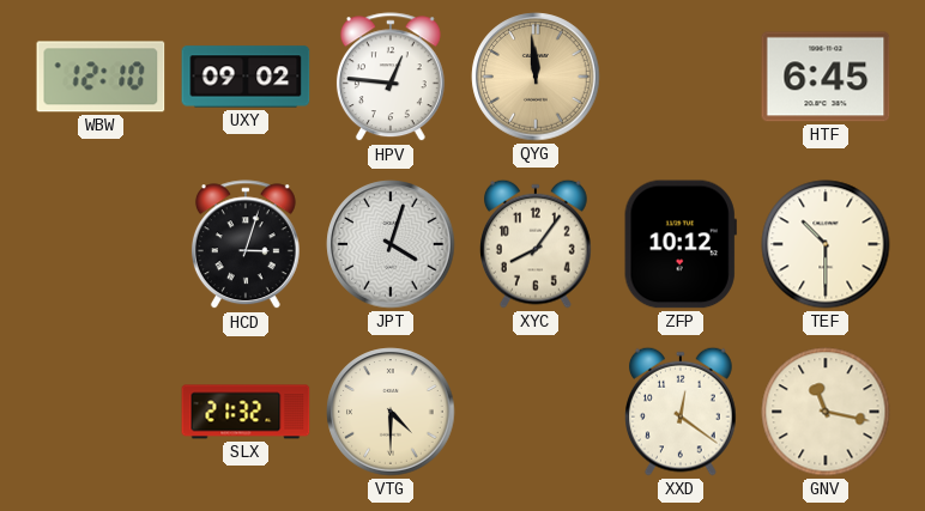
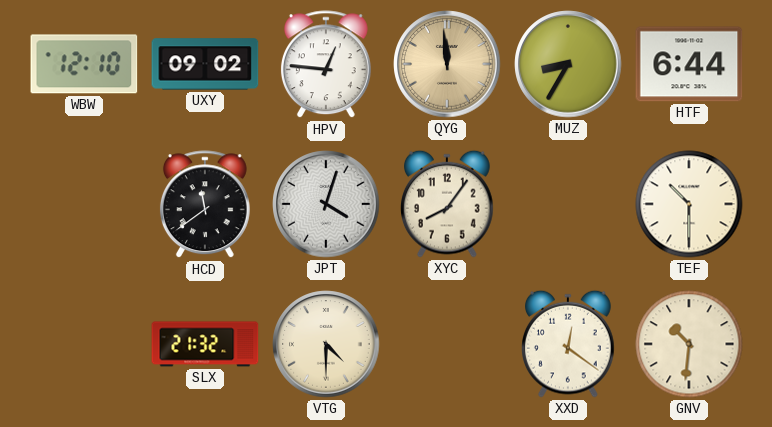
MUZ: none -> 8:35 (568, 64)
HTF: 6:45 -> 6:44 (689, 64)
HCD: 3:03 -> 11:39 (205, 205)
ZFP: 10:12 -> none (681, 244)
GNV: 11:17 -> 10:31 (689, 344)
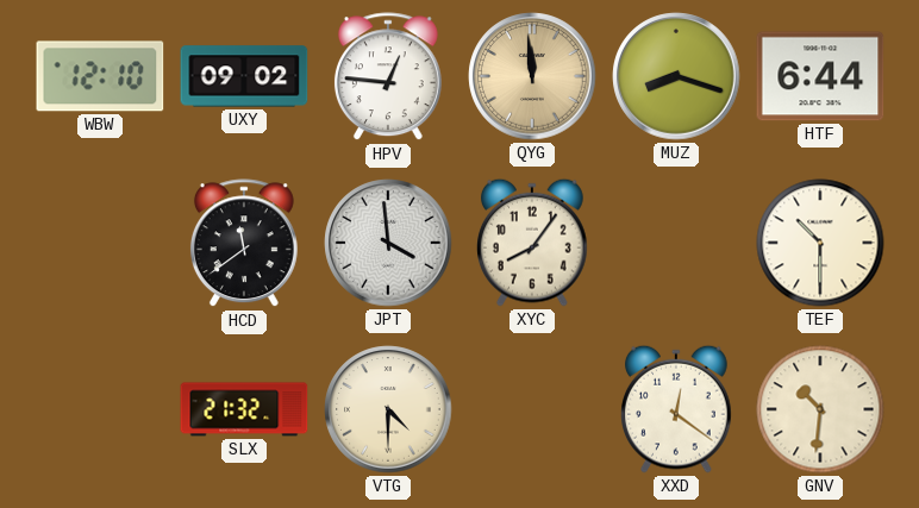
MUZ: 8:35 -> 8:18 (676, 76)
JPT: 4:03 -> 3:59 (388, 243)
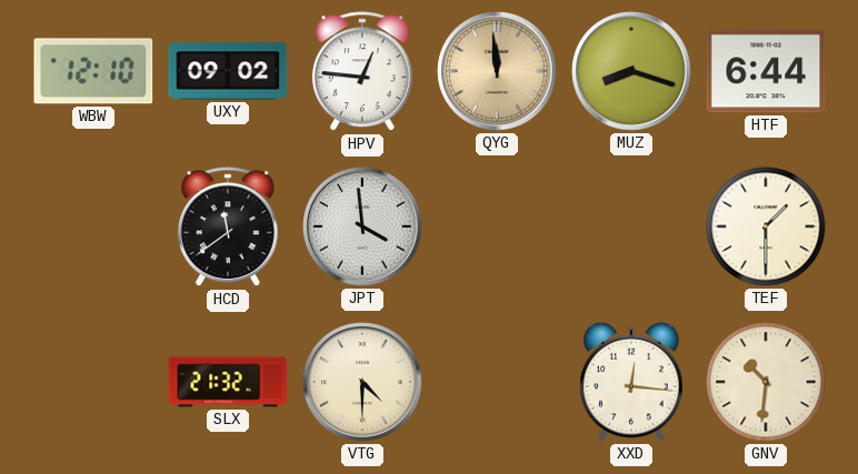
XYC: 8:06 -> none (533, 243)
TEF: 10:30 -> 1:30 (766, 226)
XXD: 12:21 -> 12:16 (632, 382)
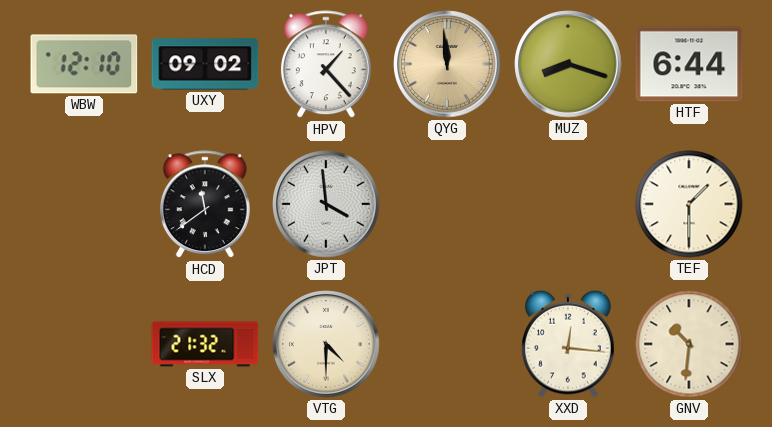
HPV: 12:46 -> 1:23 (326, 65)
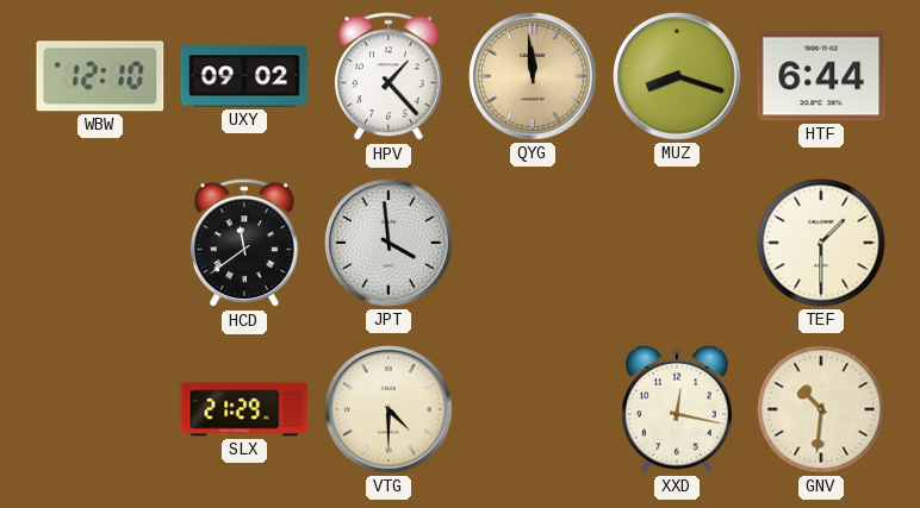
SLX: 21:32 -> 21:29 (244, 409)
XXD: 12:16 -> 12:17 (678, 409)
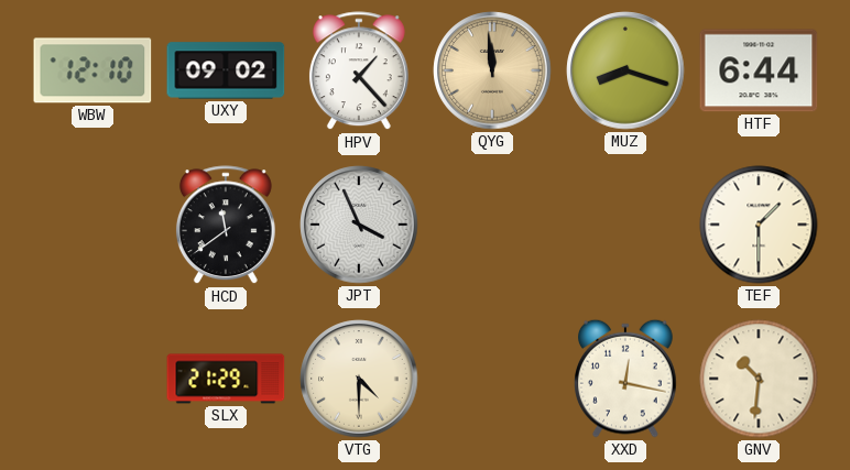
JPT: 3:59 -> 3:56 (359, 225)
